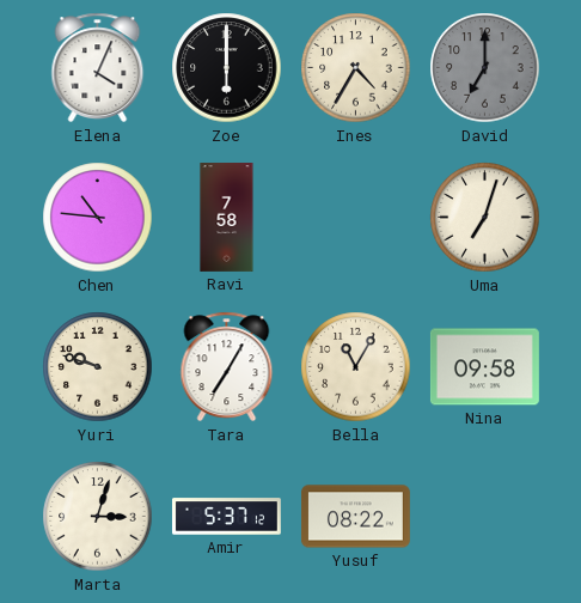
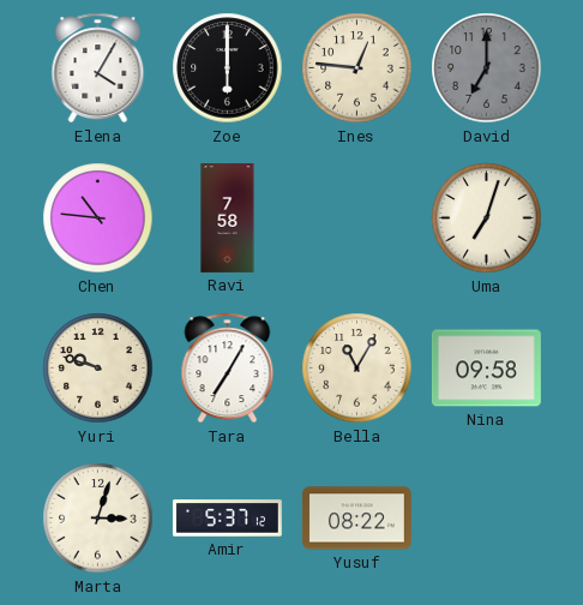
Elena: 4:04 -> 4:05 (98, 68)
Ines: 4:35 -> 12:46 (357, 68)
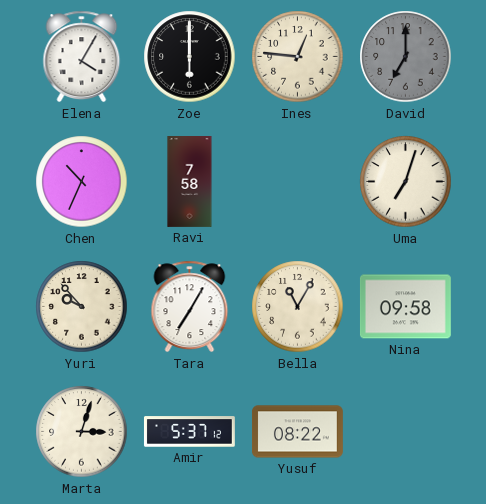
Chen: 10:46 -> 10:34 (82, 182)
Yuri: 9:48 -> 9:53 (82, 307)
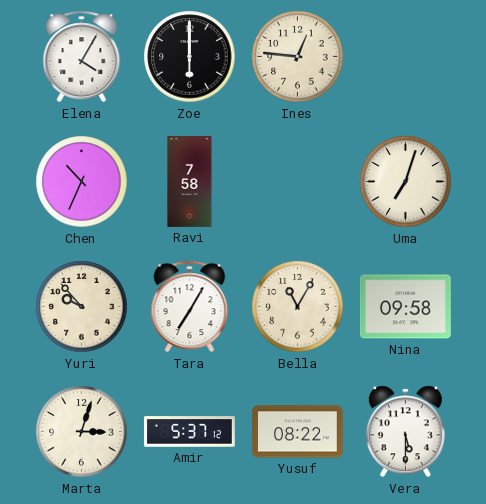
David: 7:00 -> none (406, 57)
Vera: none -> 5:30 (405, 432)
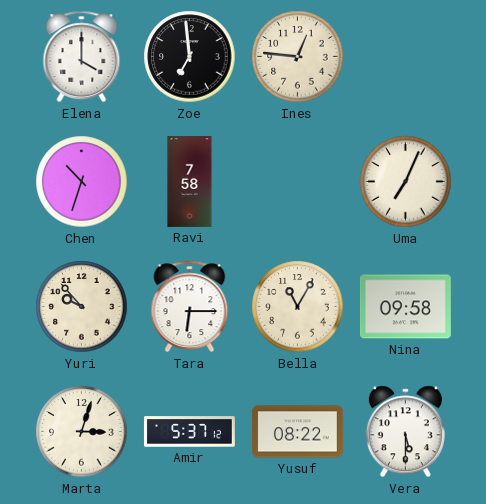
Elena: 4:05 -> 4:00 (82, 57)
Zoe: 6:00 -> 6:59 (190, 57)
Chen: 10:34 -> 10:33 (82, 182)
Uma: 7:03 -> 7:04 (406, 182)
Tara: 7:05 -> 6:15 (190, 307)
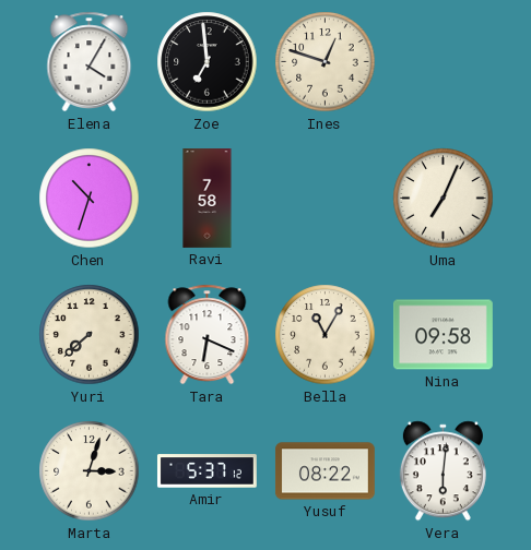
Elena: 4:00 -> 4:05 (90, 62)
Ines: 12:46 -> 12:48 (326, 62)
Yuri: 9:53 -> 7:38 (90, 335)
Tara: 6:15 -> 6:19 (208, 335)
Vera: 5:30 -> 6:01 (442, 471)
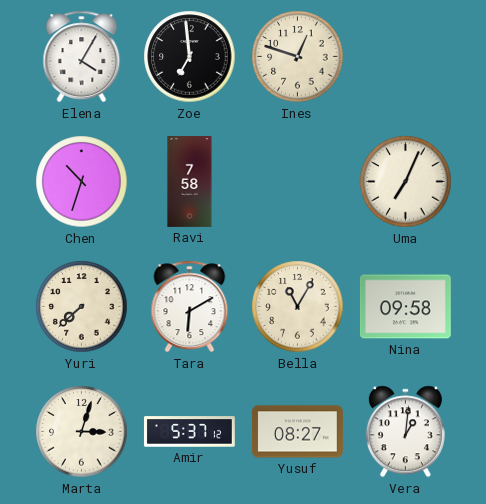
Tara: 6:19 -> 6:10 (190, 307)
Yusuf: 08:22 -> 08:27 (297, 432)
Vera: 6:01 -> 1:01 (405, 432)
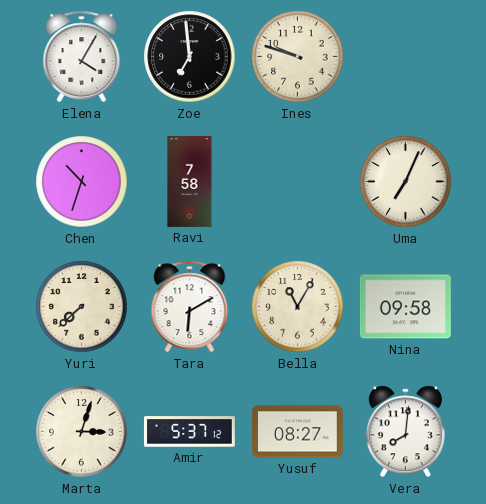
Ines: 12:48 -> 9:48 (298, 57)
Vera: 1:01 -> 8:01 (405, 432)
